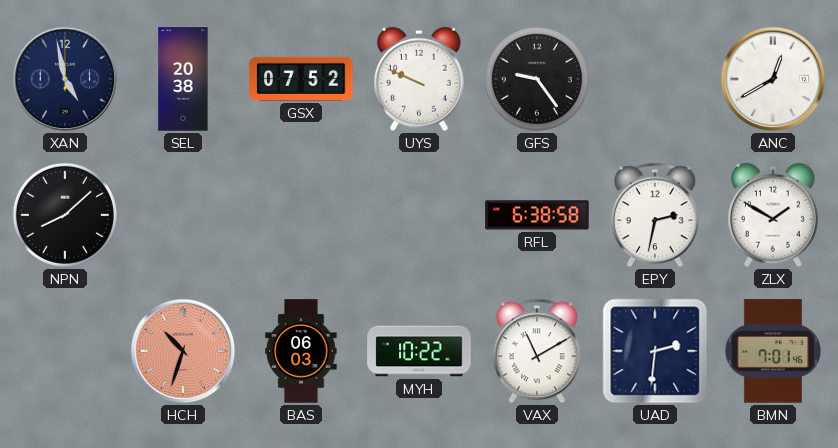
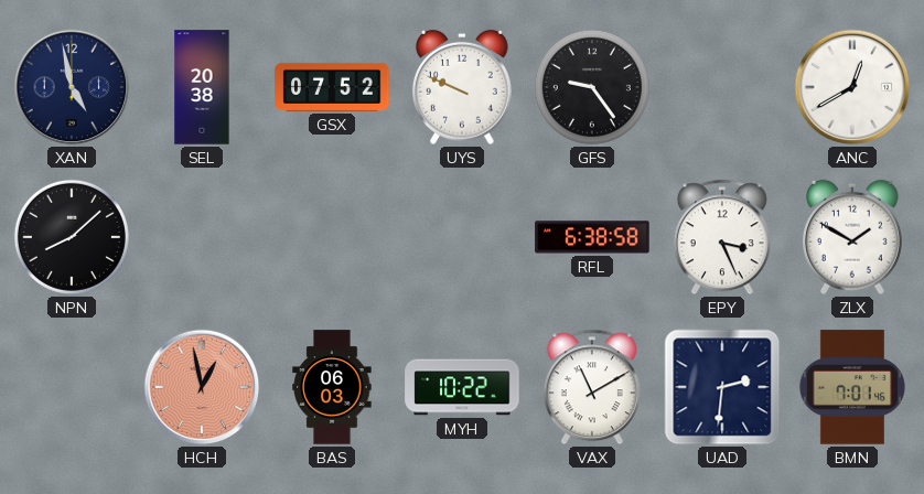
EPY: 2:32 -> 3:26 (722, 237)
HCH: 10:33 -> 12:58 (202, 387)
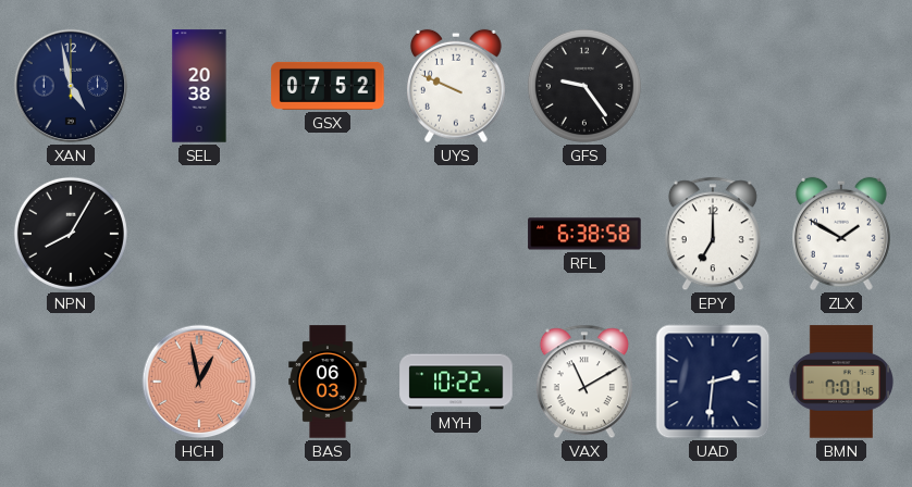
ANC: 12:40 -> none (852, 87)
NPN: 8:08 -> 8:05 (71, 234)
EPY: 3:26 -> 7:00 (713, 234)
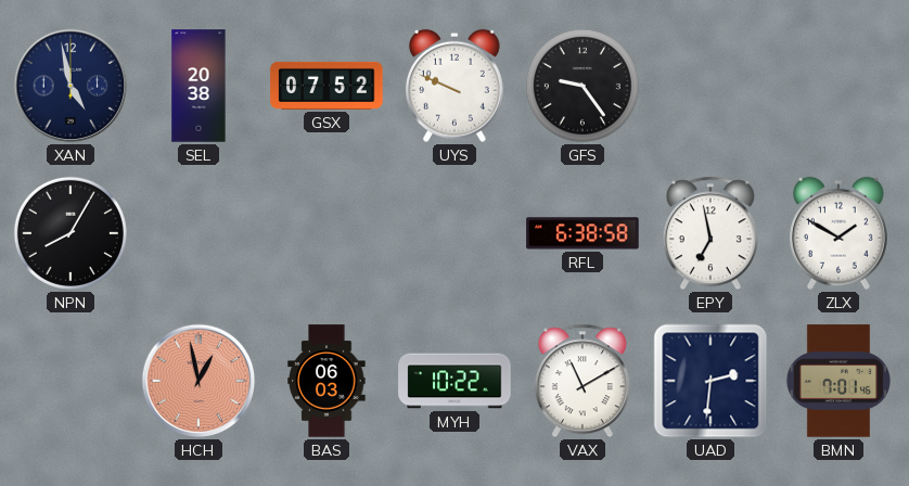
EPY: 7:00 -> 6:58 (710, 233)
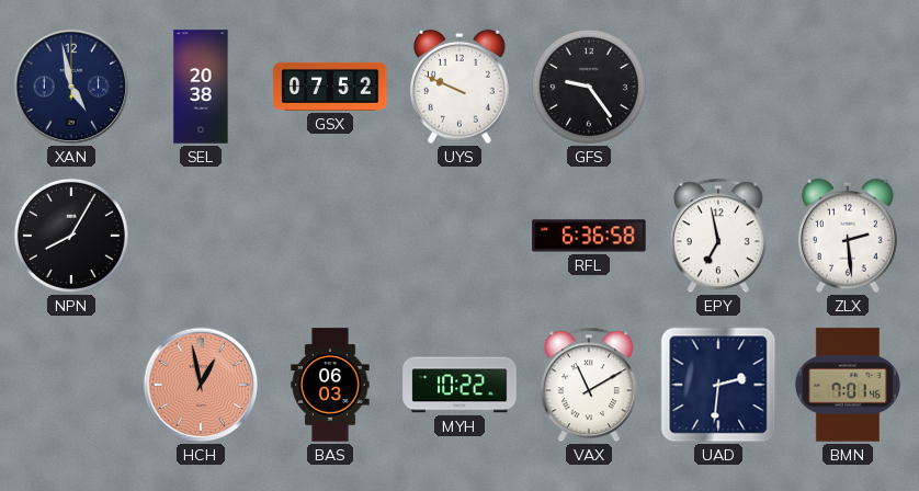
RFL: 6:38 -> 6:36 (589, 236)
ZLX: 1:50 -> 2:29 (848, 236)
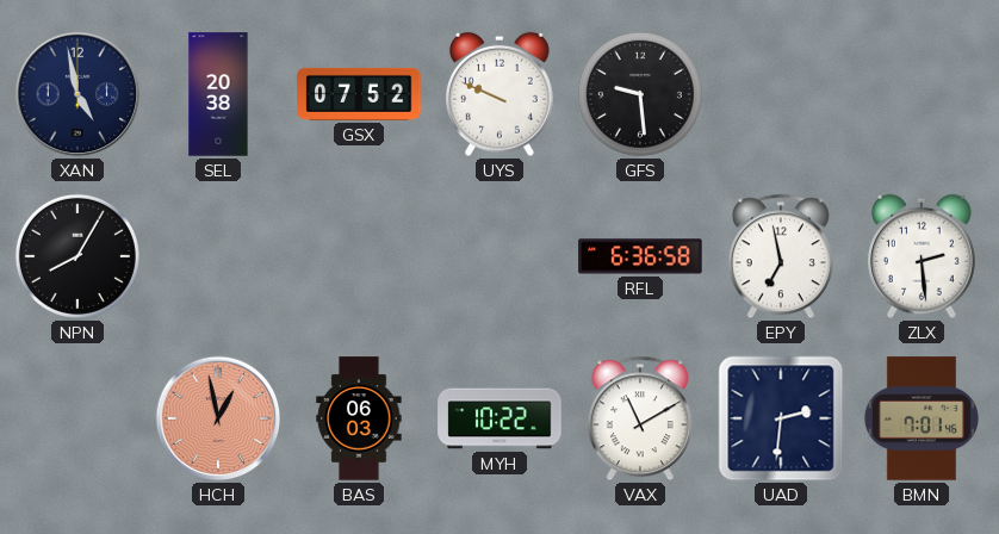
GFS: 9:24 -> 9:29 (640, 94)
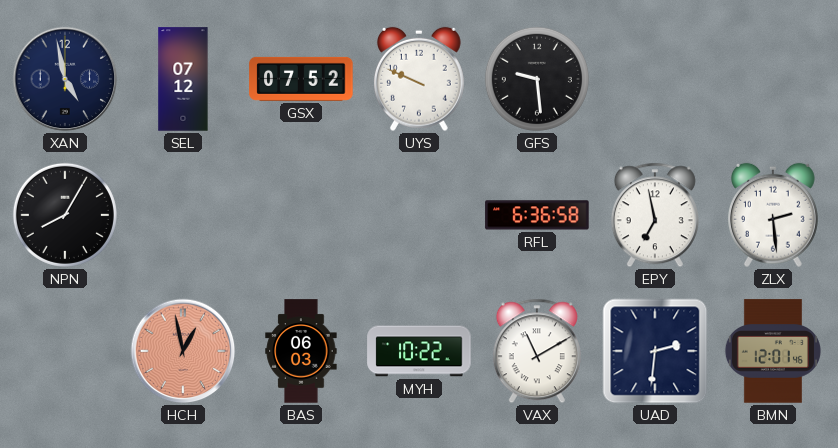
SEL: 20:38 -> 07:12 (183, 79)
BMN: 7:01 -> 12:01 (773, 351)
